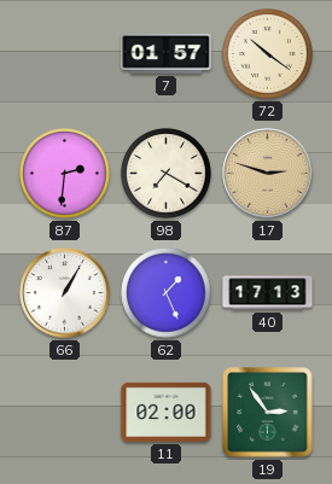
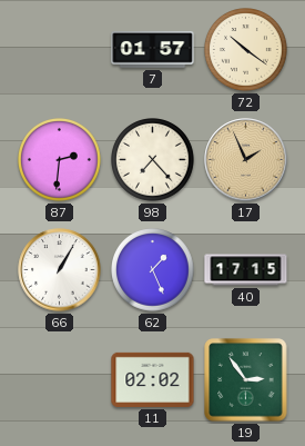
98: 7:20 -> 7:23 (153, 160)
17: 2:48 -> 1:56 (246, 160)
40: 17:13 -> 17:15 (246, 270)
11: 02:00 -> 02:02 (153, 379)
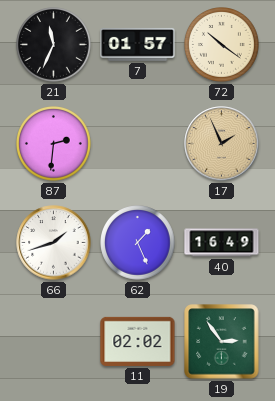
21: none -> 11:34 (54, 45)
98: 7:23 -> none (153, 160)
66: 1:05 -> 1:42 (54, 243)
40: 17:15 -> 16:49 (222, 243)
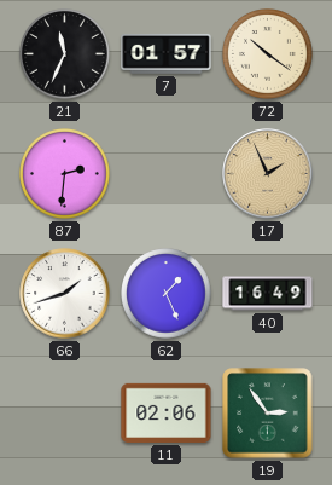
11: 02:02 -> 02:06 (167, 412)
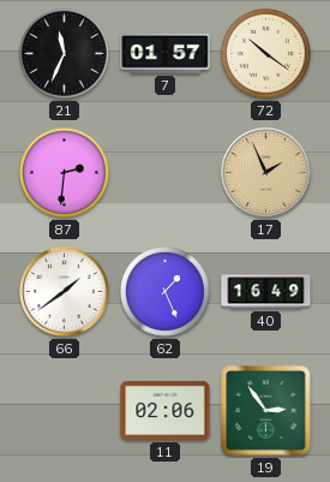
66: 1:42 -> 1:39 (65, 292)
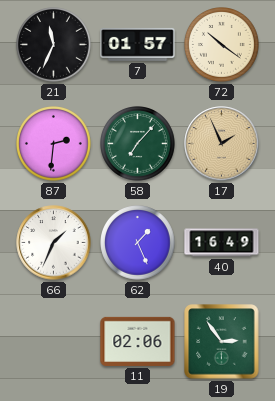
58: none -> 7:07 (138, 144)
66: 1:39 -> 1:34 (54, 243)
